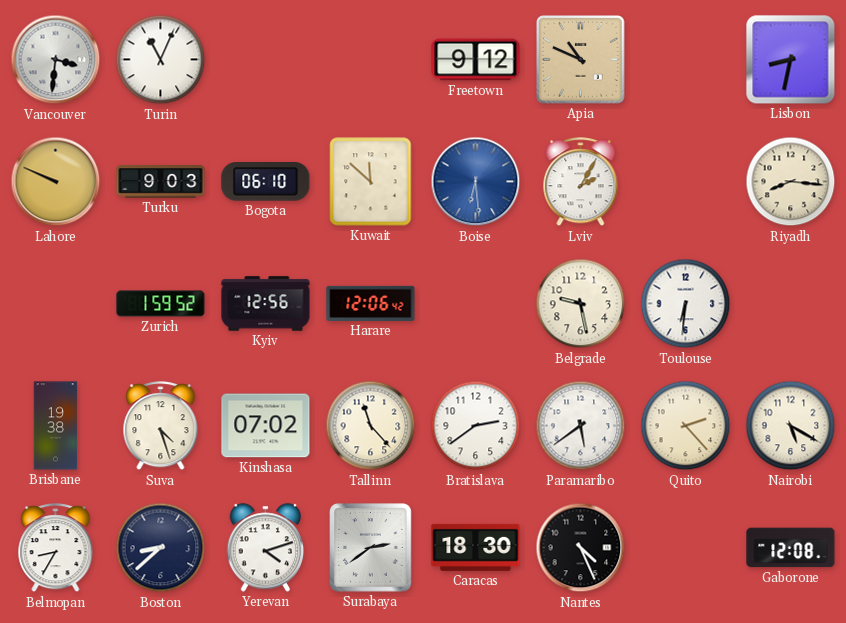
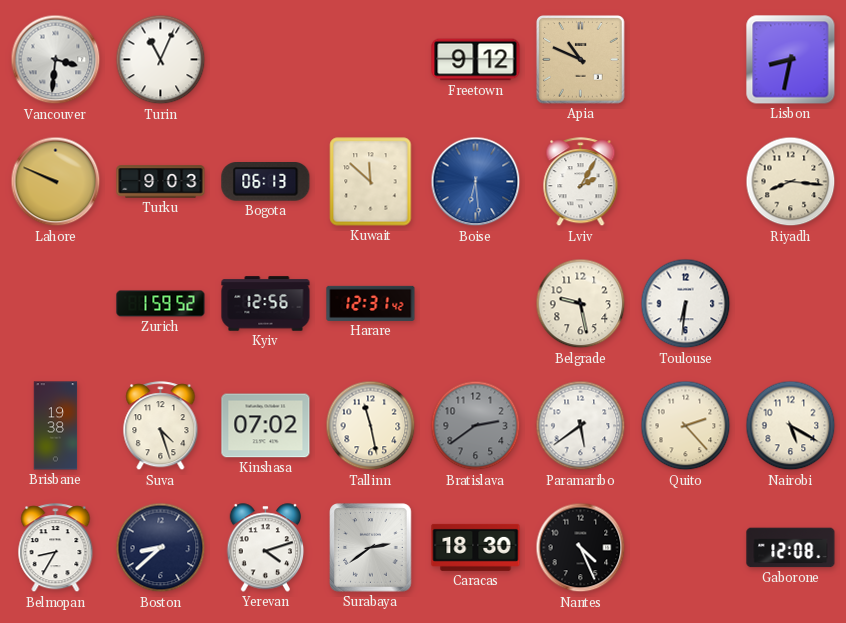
Bogota: 06:10 -> 06:13 (266, 182)
Harare: 12:06 -> 12:31 (371, 303)
Tallinn: 11:23 -> 11:28 (371, 426)
Bratislava dial: white -> grey (476, 426)
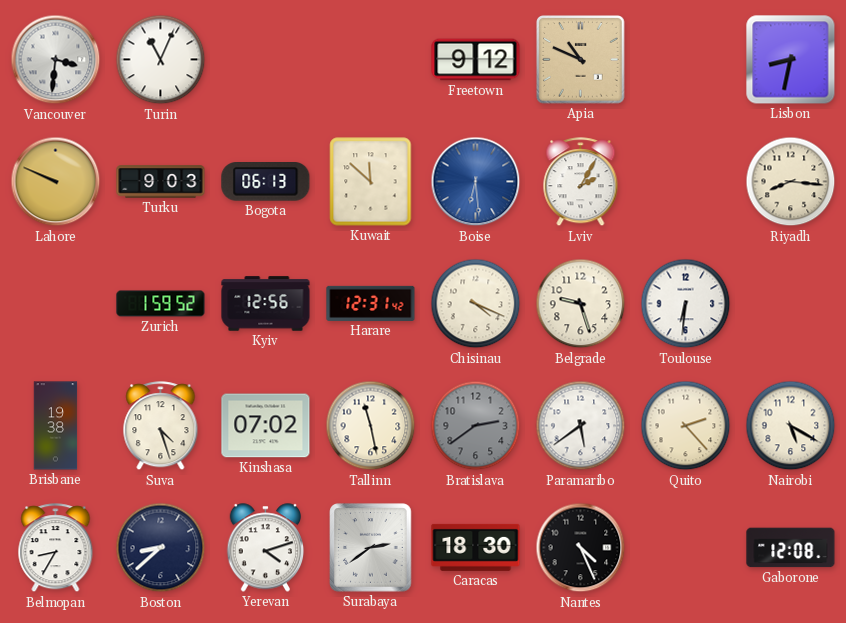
Chisinau: none -> 4:19 (476, 304)
Belgrade: 9:28 -> 9:27 (581, 304)
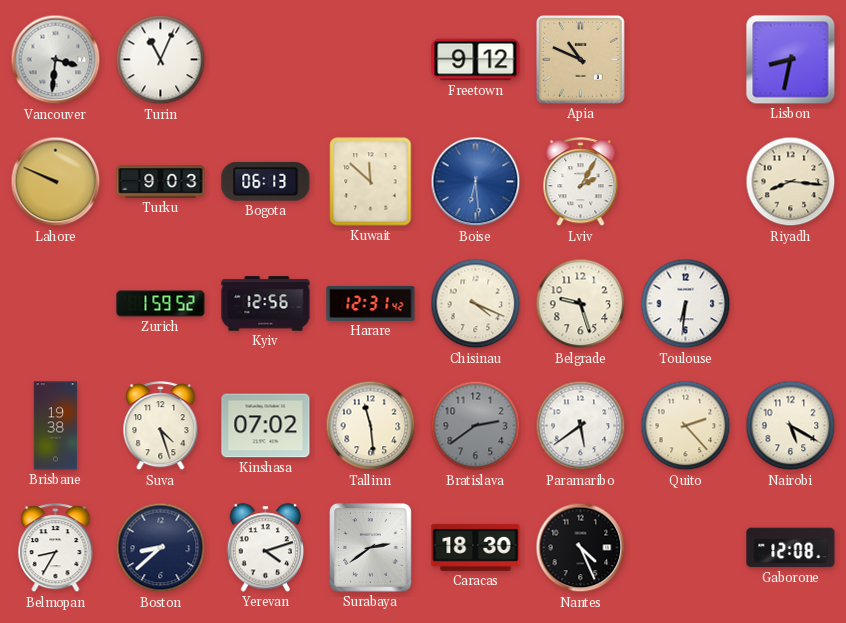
Tallinn: 11:28 -> 11:29 (371, 426)
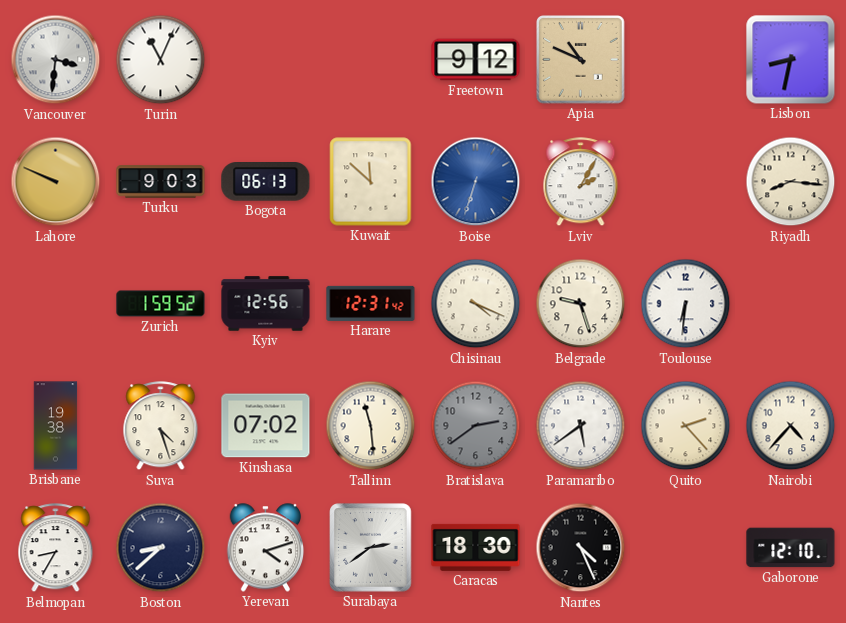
Boise: 6:29 -> 6:33 (476, 182)
Nairobi: 5:20 -> 4:37 (791, 426)
Gaborone: 12:08 -> 12:10 (791, 548)
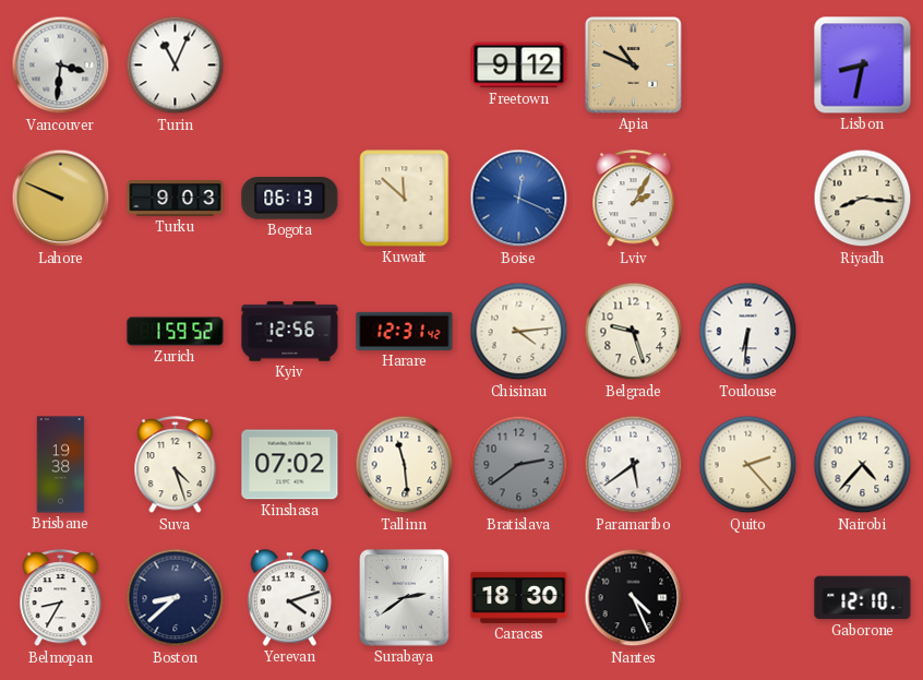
Boise: 6:33 -> 12:19 (519, 199)
Chisinau: 4:19 -> 4:14 (519, 332)
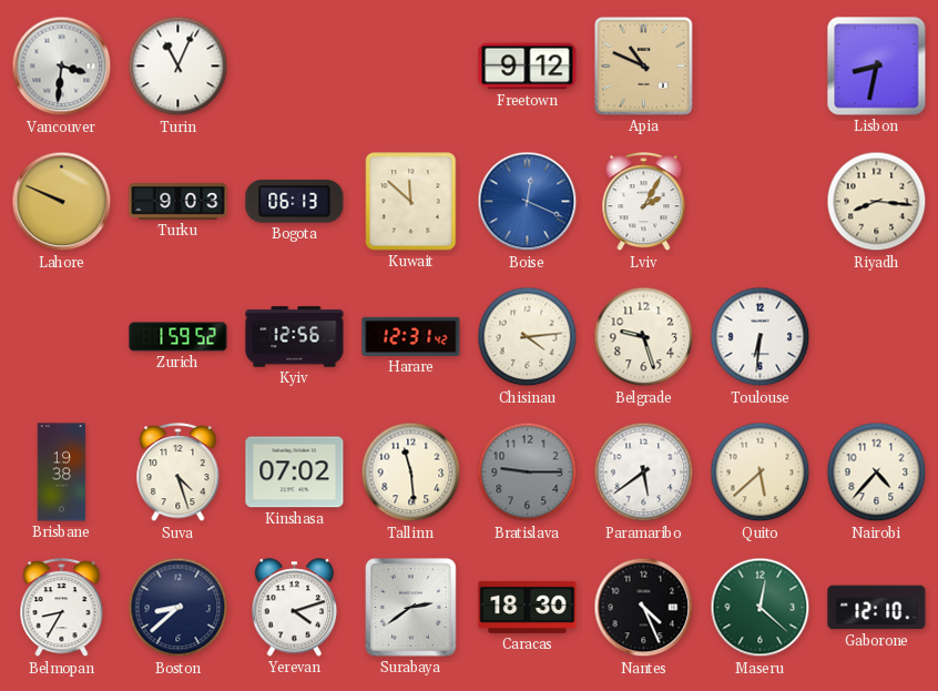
Bratislava: 2:39 -> 9:15 (528, 472)
Quito: 2:23 -> 5:38 (761, 472)
Maseru: none -> 12:22 (761, 608)
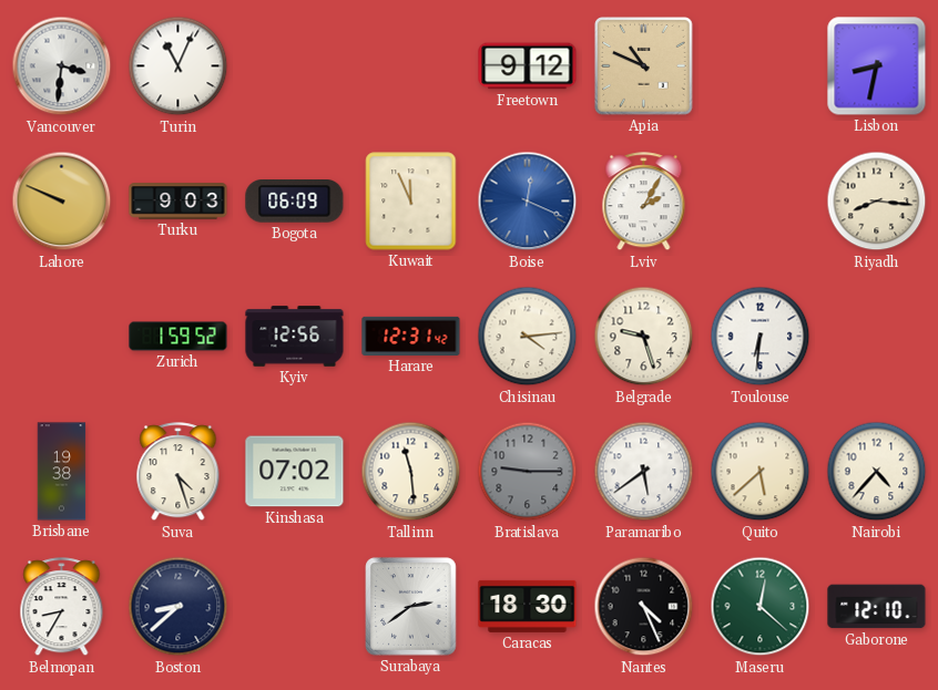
Bogota: 06:13 -> 06:09 (295, 202)
Kuwait: 11:52 -> 11:56 (411, 202)
Yerevan: 4:12 -> none (295, 608)
